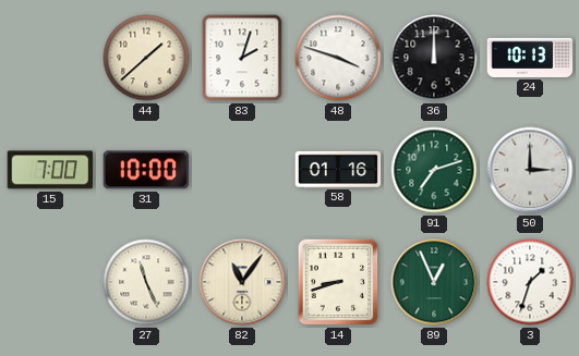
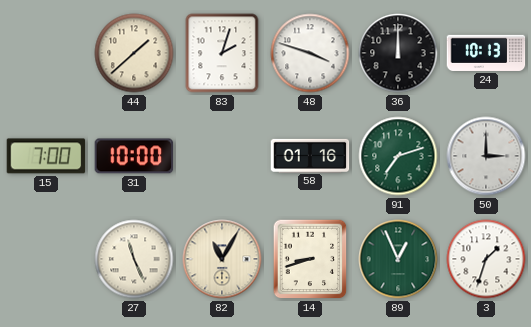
82: 11:06 -> 11:05 (222, 259)
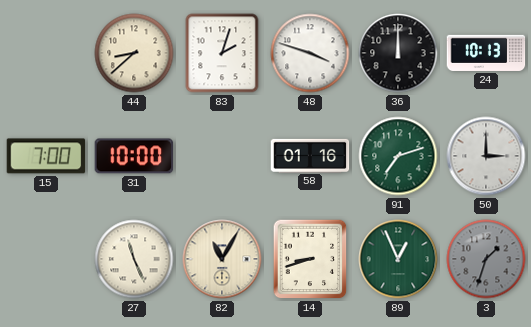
44: 1:38 -> 8:38 (134, 53)
3 dial: white -> grey (486, 259)
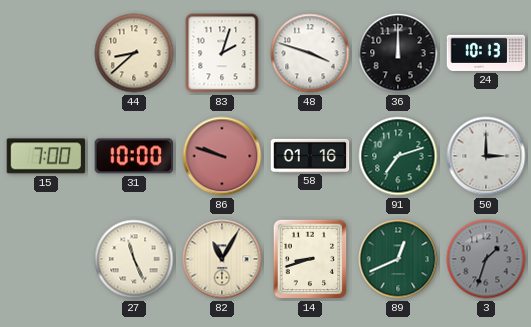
86: none -> 9:48 (222, 156)
89: 12:56 -> 12:41 (398, 259)
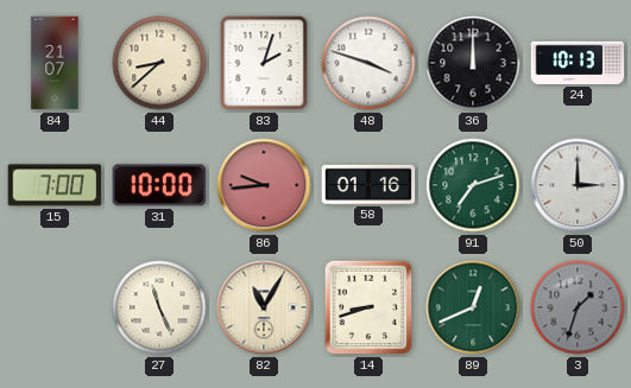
84: none -> 21:07 (55, 63)
86: 9:48 -> 9:44 (264, 185)
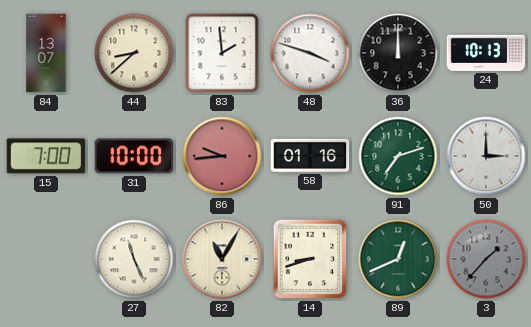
84: 21:07 -> 13:07 (46, 53)
83: 2:03 -> 1:59 (222, 53)
3: 1:33 -> 1:37 (486, 259)
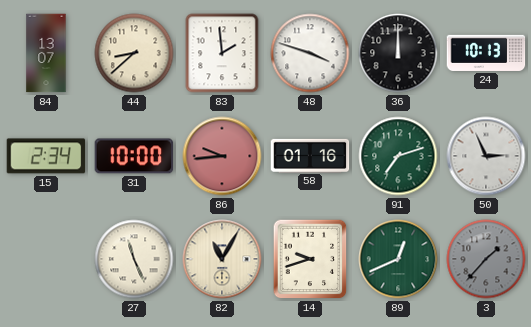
15: 7:00 -> 2:34 (46, 156)
50: 3:00 -> 2:56 (486, 156)
14: 8:42 -> 9:42 (310, 259)
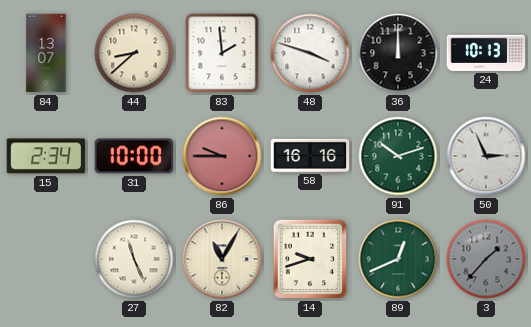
86: 9:44 -> 9:45 (222, 156)
58: 01:16 -> 16:16 (310, 155)
91: 7:12 -> 10:12 (398, 156)
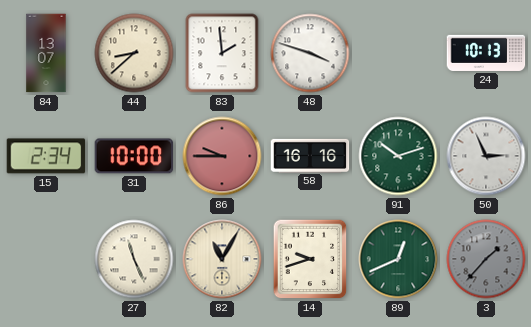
36: 12:00 -> none (398, 53)
